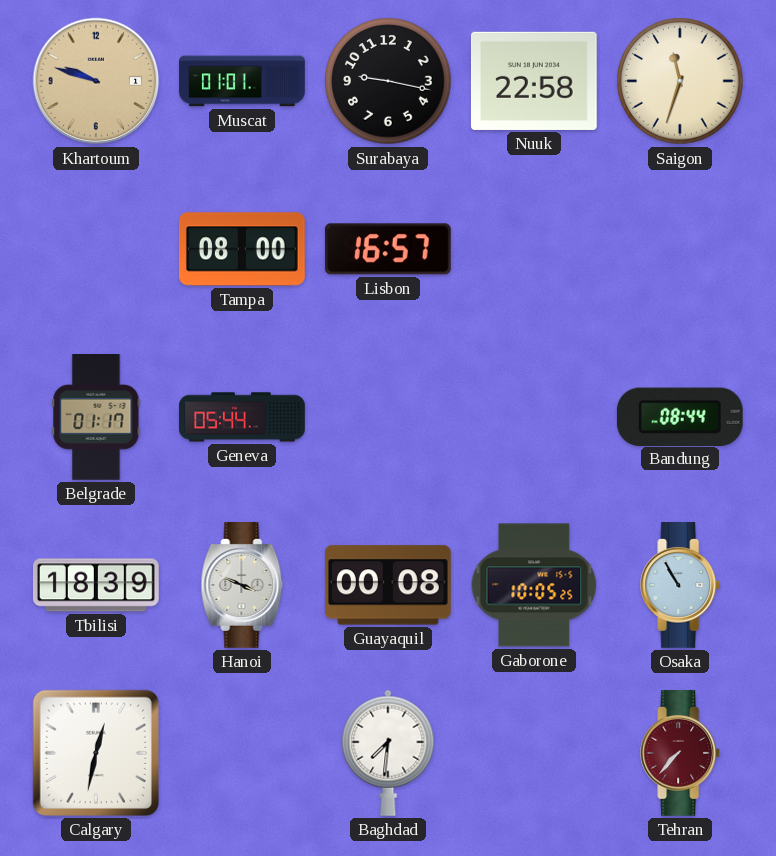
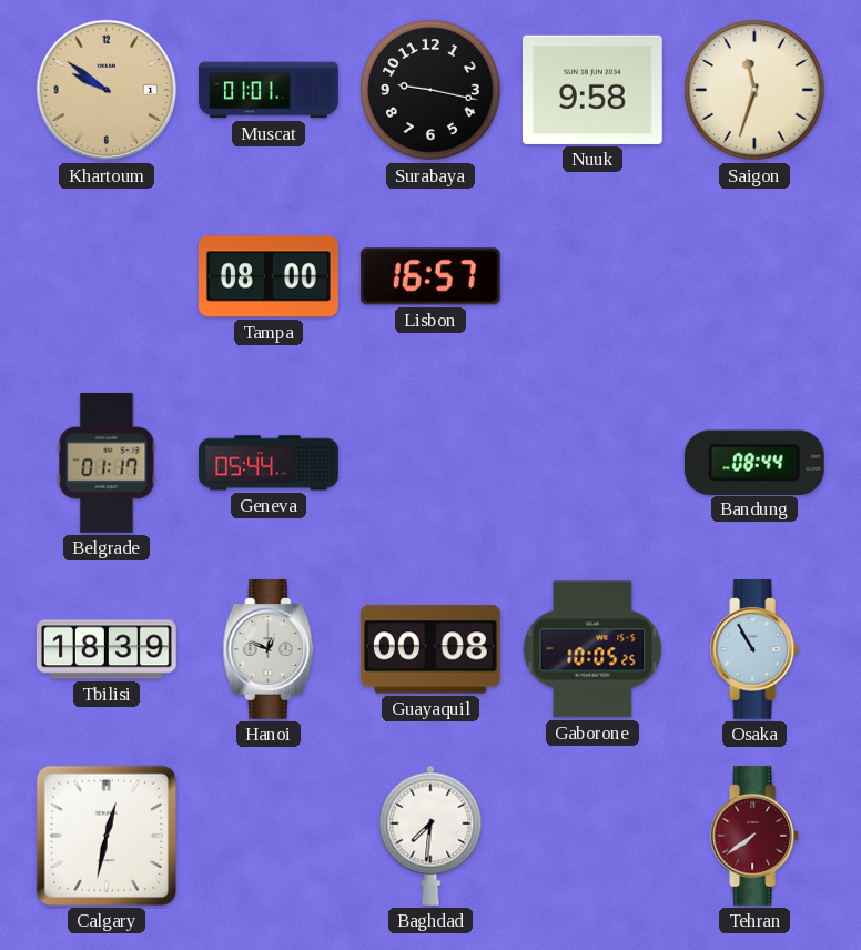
Khartoum: 9:48 -> 9:51 (107, 90)
Nuuk: 22:58 -> 9:58 (592, 90)
Hanoi: 3:49 -> 12:49 (269, 650)
Tehran: 7:37 -> 7:39 (756, 837)
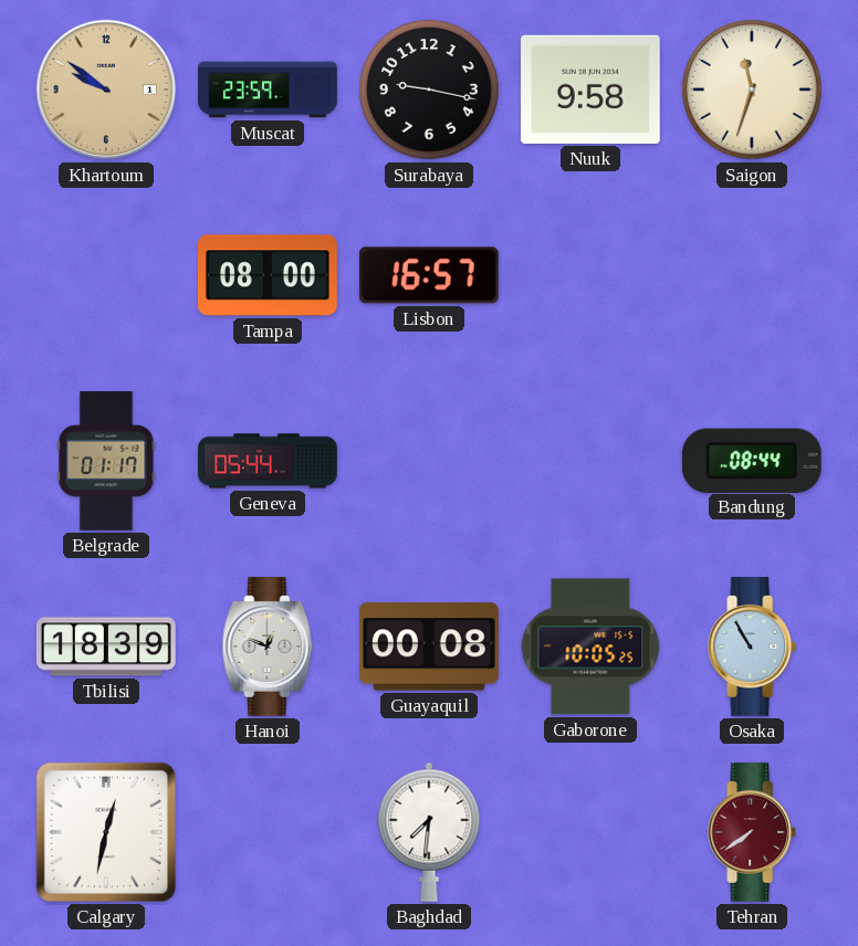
Muscat: 01:01 -> 23:59 (268, 90)
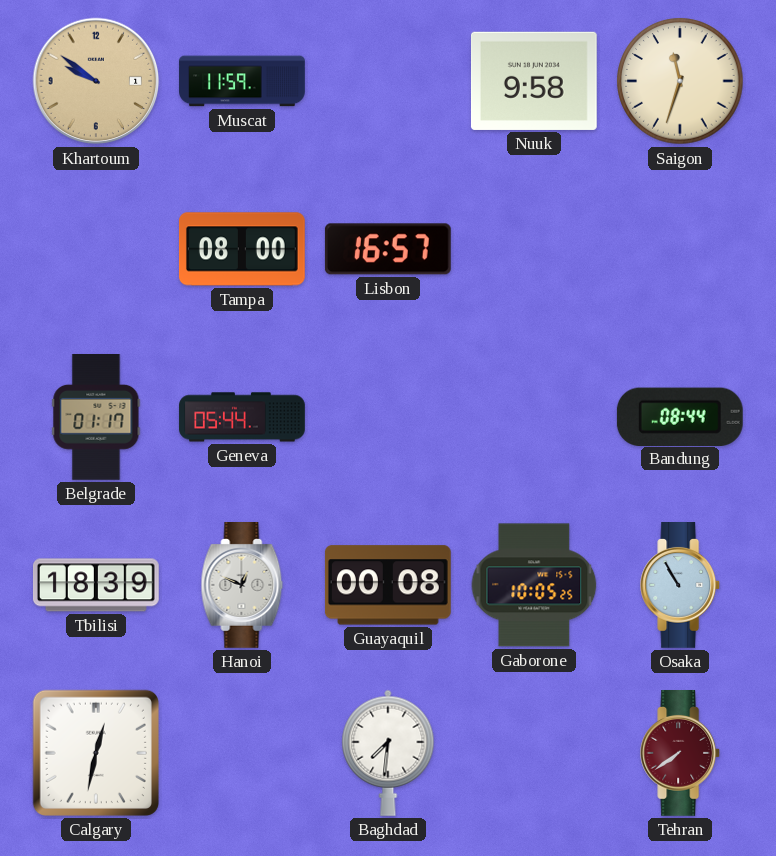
Muscat: 23:59 -> 11:59 (242, 81)
Surabaya: 9:17 -> none (429, 90)
